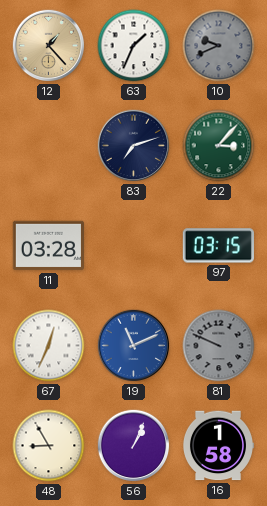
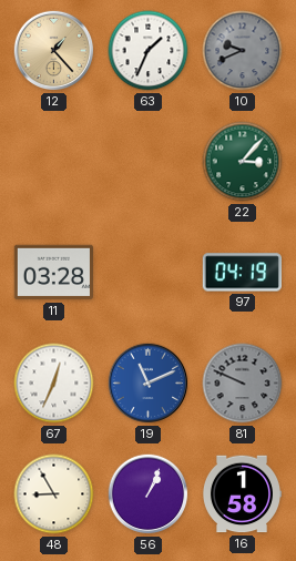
83: 7:12 -> none (134, 146)
97: 03:15 -> 04:19 (242, 273)
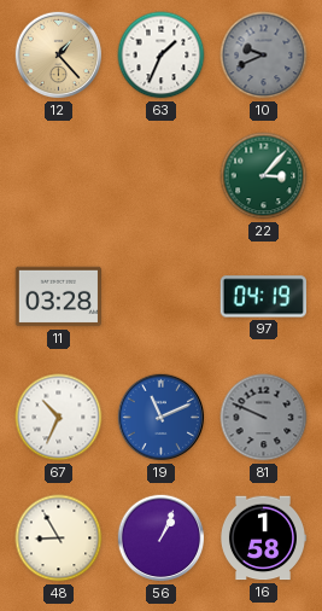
67: 12:34 -> 10:34 (59, 418)
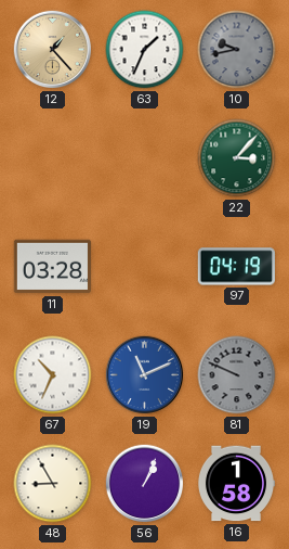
10: 9:41 -> 9:43 (237, 50)
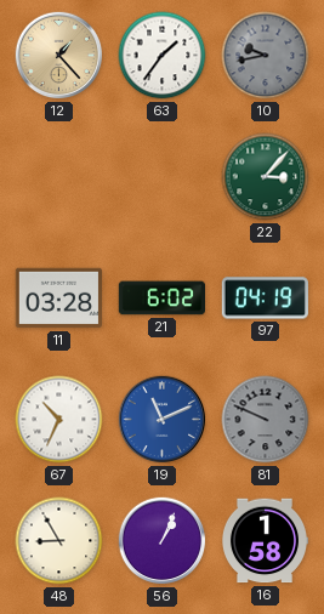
63: 1:34 -> 1:36 (163, 56)
21: none -> 6:02 (163, 299)
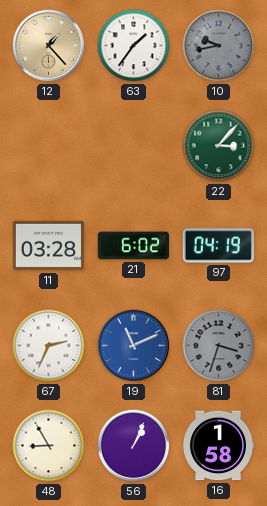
67: 10:34 -> 2:34 (49, 346)
81: 9:49 -> 3:33 (219, 346)
